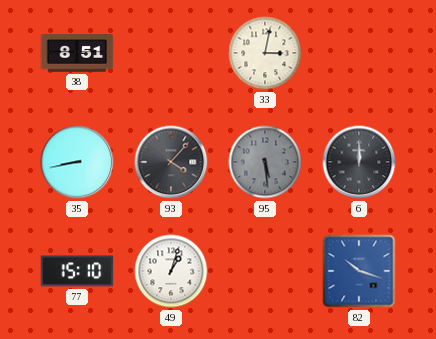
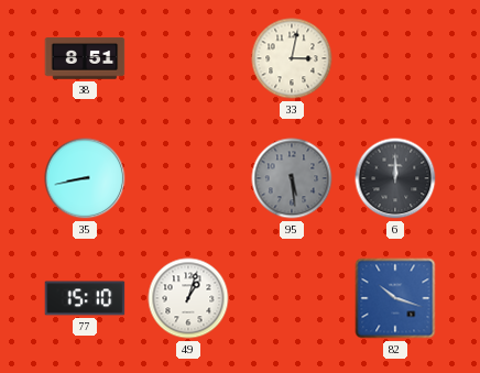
93: 4:07 -> none (171, 162)
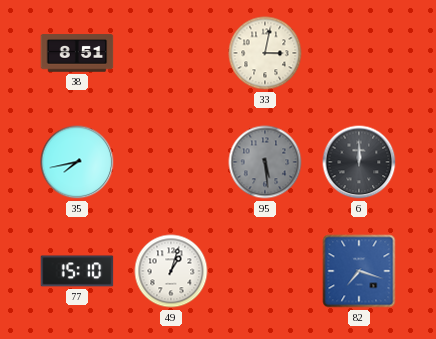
35: 8:43 -> 7:43 (77, 162)
82: 10:18 -> 7:18 (359, 271)
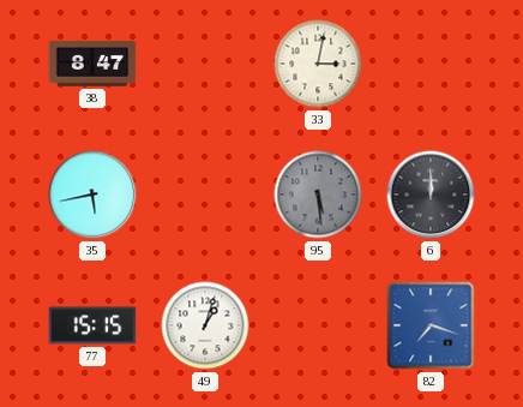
38: 8:51 -> 8:47 (92, 64)
35: 7:43 -> 5:43 (92, 194)
77: 15:10 -> 15:15 (92, 325)
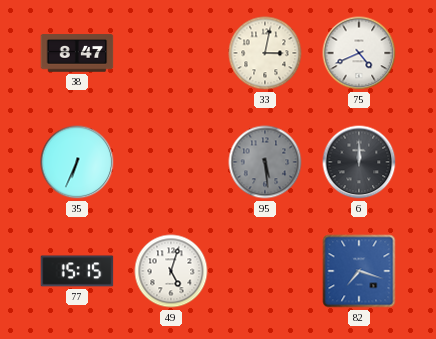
75: none -> 4:41 (359, 53)
35: 5:43 -> 6:34 (77, 162)
49: 1:03 -> 5:03 (171, 271)
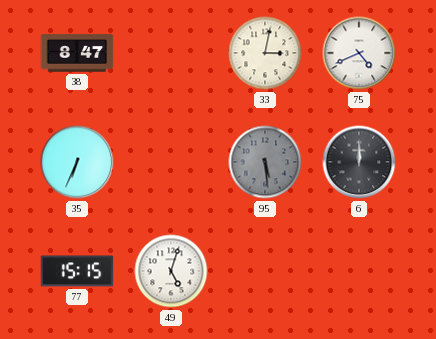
82: 7:18 -> none (359, 271)
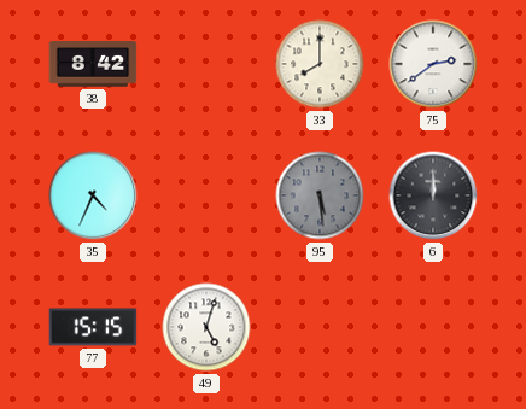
38: 8:47 -> 8:42 (93, 64)
33: 3:02 -> 8:00 (320, 64)
75: 4:41 -> 2:39 (433, 64)
35: 6:34 -> 4:34 (93, 195)
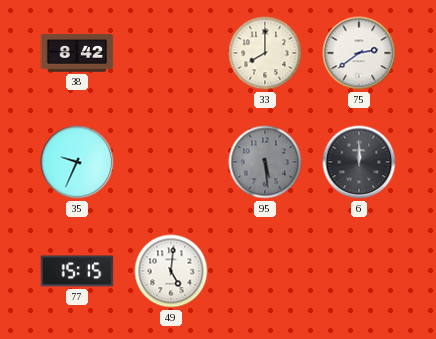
35: 4:34 -> 9:34 (77, 162)
49: 5:03 -> 5:01 (171, 271)
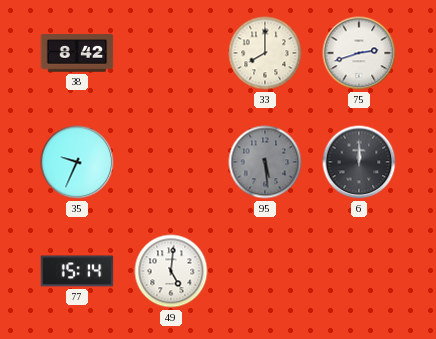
75: 2:39 -> 2:42 (359, 53)
77: 15:15 -> 15:14 (77, 271)
